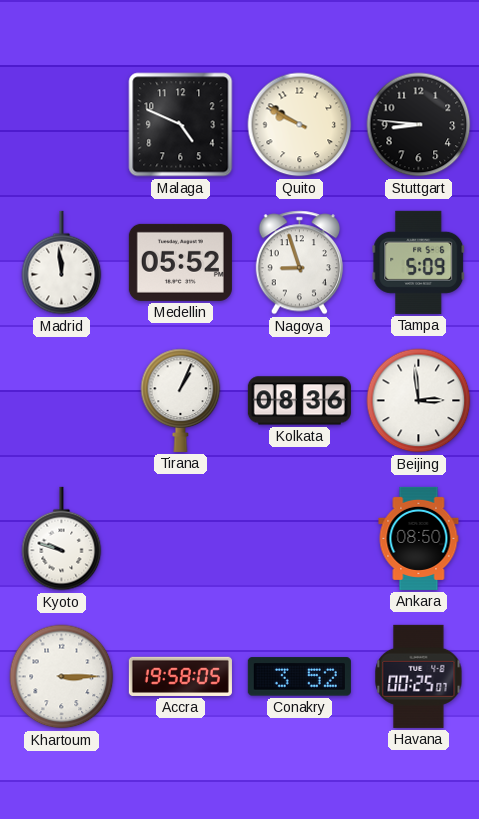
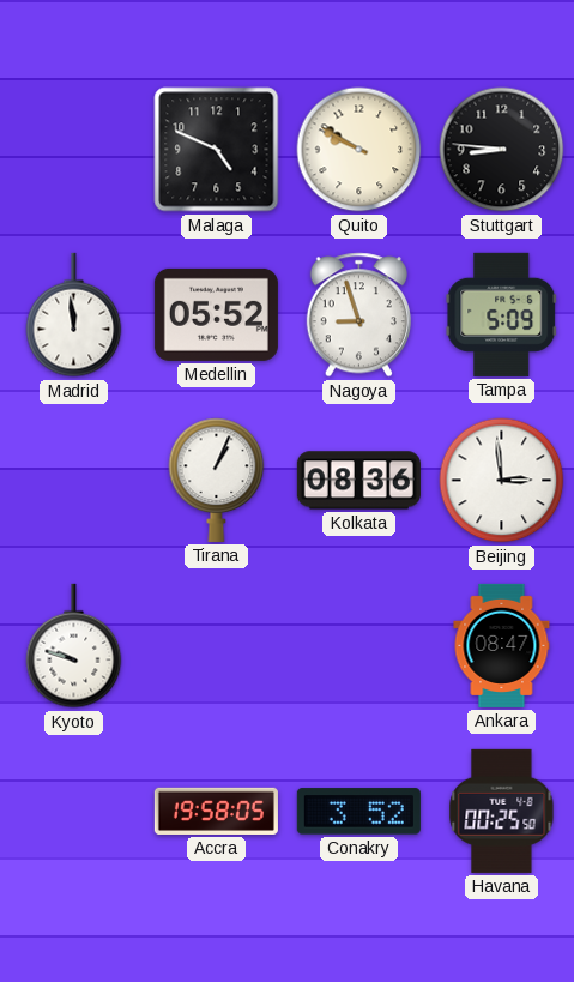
Ankara: 08:50 -> 08:47 (502, 645)
Khartoum: 3:15 -> none (62, 677)
Havana: 00:25:07 -> 00:25:50 (502, 811)
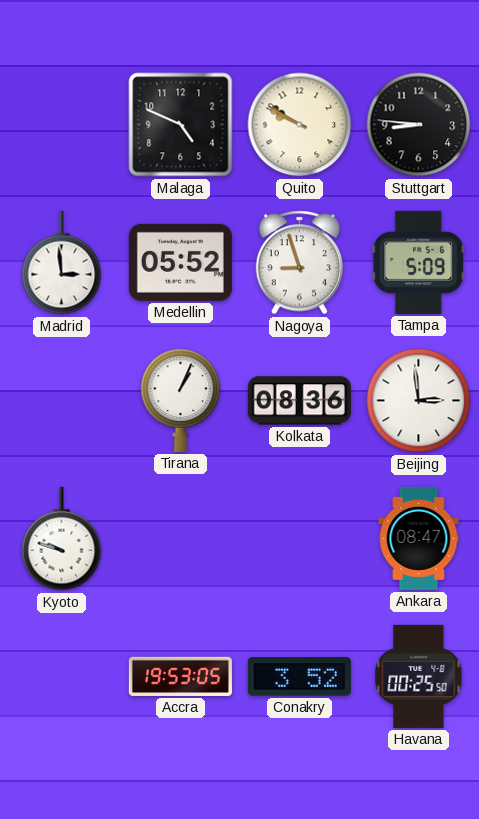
Madrid: 11:59 -> 2:59 (62, 263)
Accra: 19:58 -> 19:53 (180, 676)
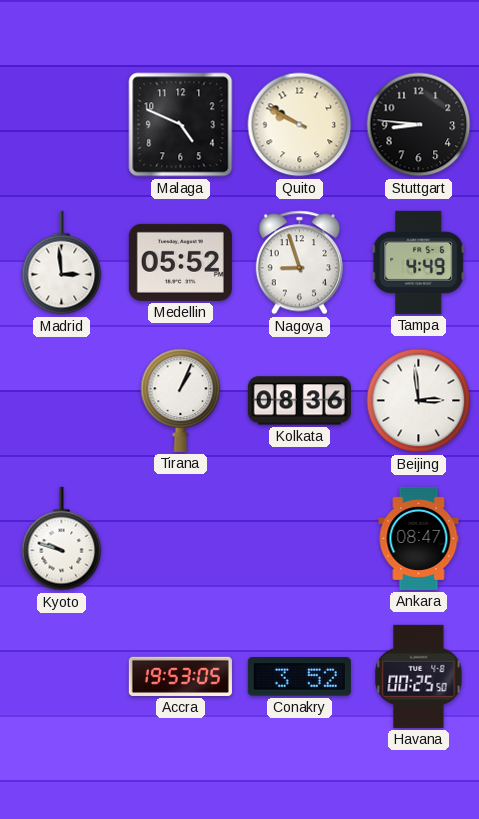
Tampa: 5:09 -> 4:49 (419, 262)
